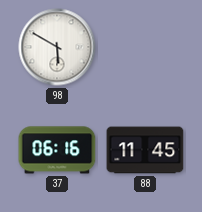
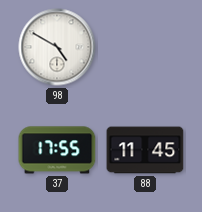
98: 5:50 -> 4:50 (57, 47)
37: 06:16 -> 17:55 (57, 150)
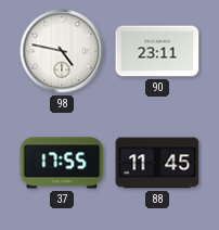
98: 4:50 -> 4:47 (62, 51)
90: none -> 23:11 (157, 51)
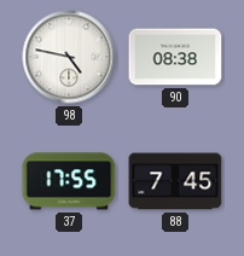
90: 23:11 -> 08:38 (175, 57)
88: 11:45 -> 7:45 (175, 181)
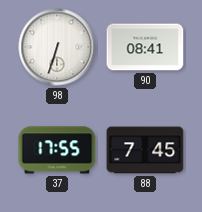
98: 4:47 -> 6:33 (57, 47)
90: 08:38 -> 08:41 (145, 47)
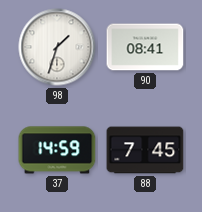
98: 6:33 -> 1:33 (57, 47)
37: 17:55 -> 14:59 (57, 150)
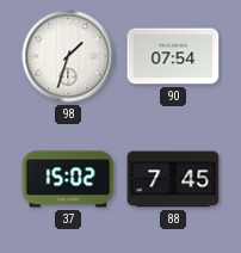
90: 08:41 -> 07:54 (173, 56)
37: 14:59 -> 15:02 (68, 179)
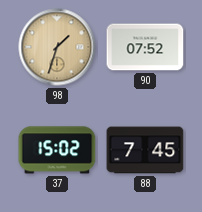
98 dial: white -> champagne (57, 47)
90: 07:54 -> 07:52 (145, 47)
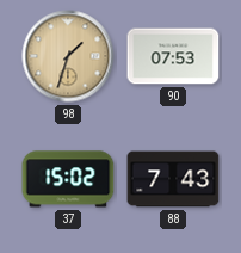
90: 07:52 -> 07:53 (173, 56)
88: 7:45 -> 7:43 (173, 179)
